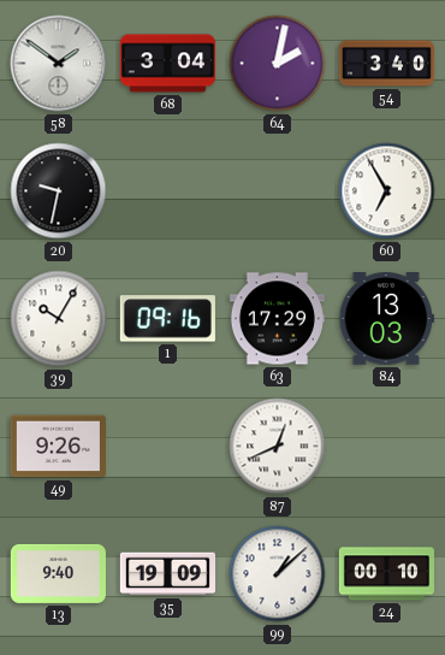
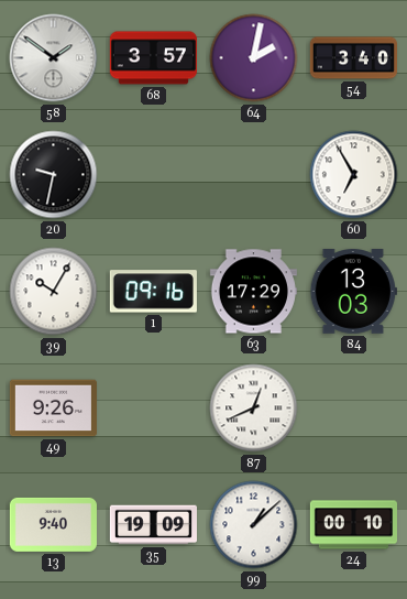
68: 3:04 -> 3:57 (153, 58)
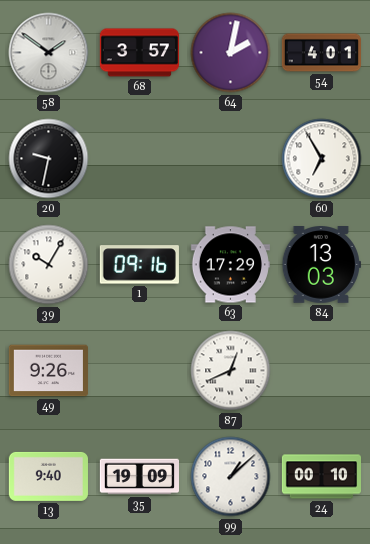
54: 3:40 -> 4:01 (321, 53)
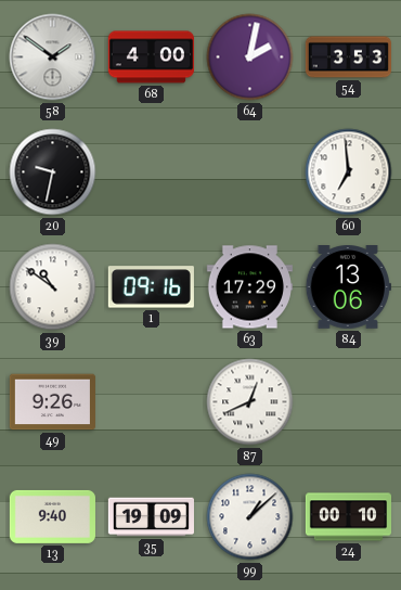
68: 3:57 -> 4:00 (151, 57)
54: 4:01 -> 3:53 (348, 57)
60: 6:55 -> 6:59 (349, 172)
39: 10:05 -> 10:51 (53, 287)
84: 13:03 -> 13:06 (348, 287)
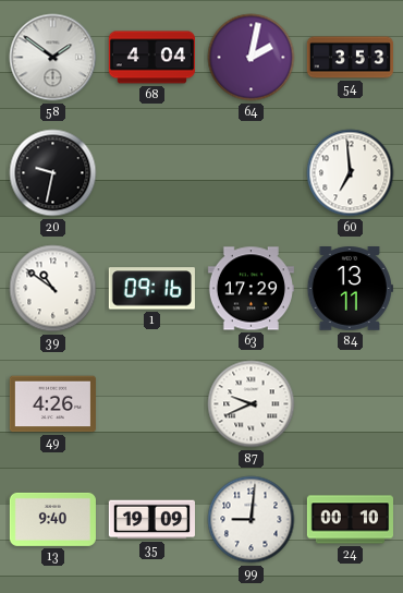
68: 4:00 -> 4:04 (151, 58)
84: 13:06 -> 13:11 (350, 289)
49: 9:26 -> 4:26 (52, 404)
87: 12:41 -> 9:41 (252, 404)
99: 1:08 -> 9:01 (252, 520)
